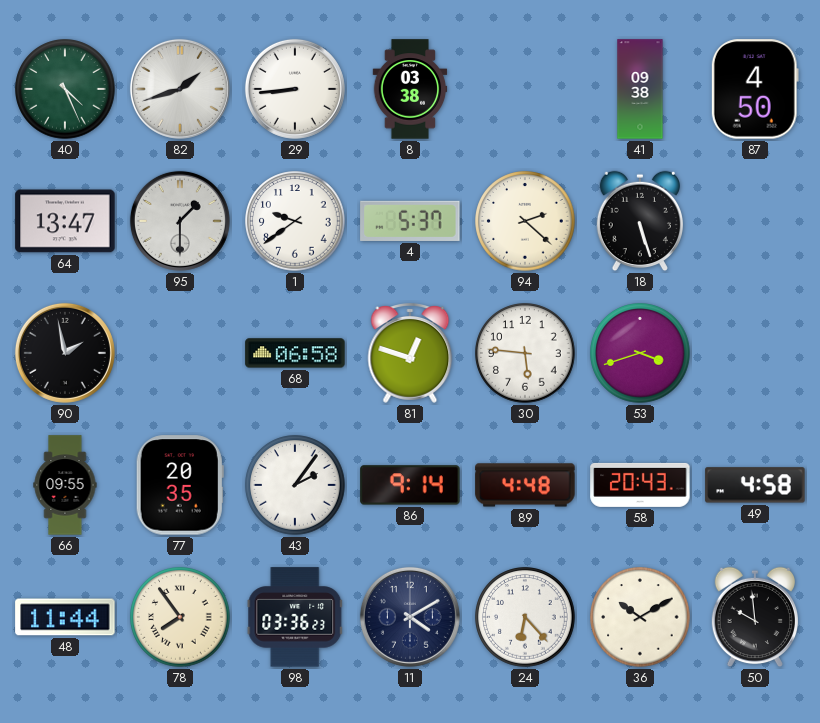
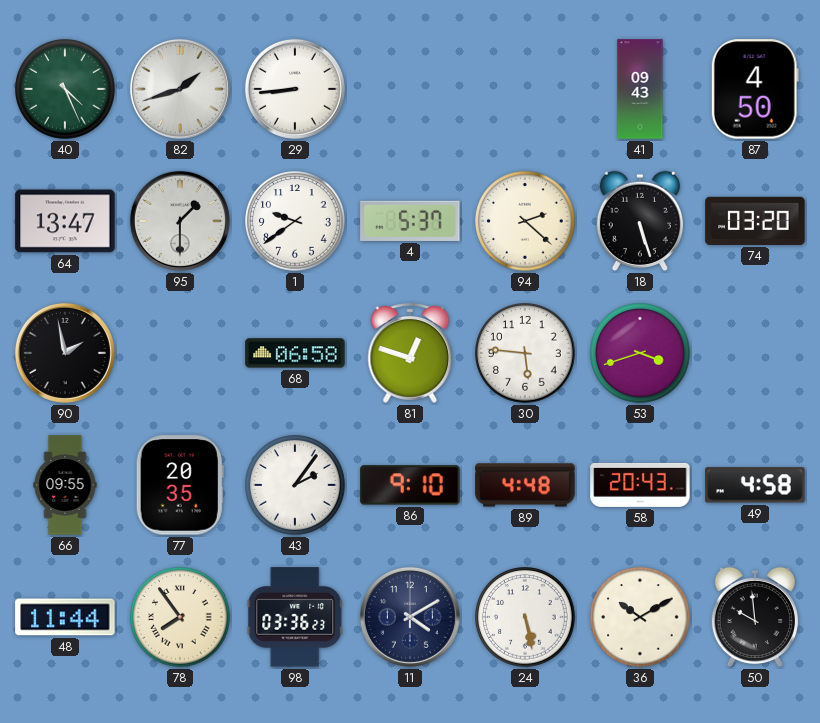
8: 03:38 -> none (410, 89)
41: 09:38 -> 09:43 (640, 89)
74: none -> 03:20 (755, 221)
86: 9:14 -> 9:10 (410, 485)
24: 6:23 -> 5:28 (525, 617)
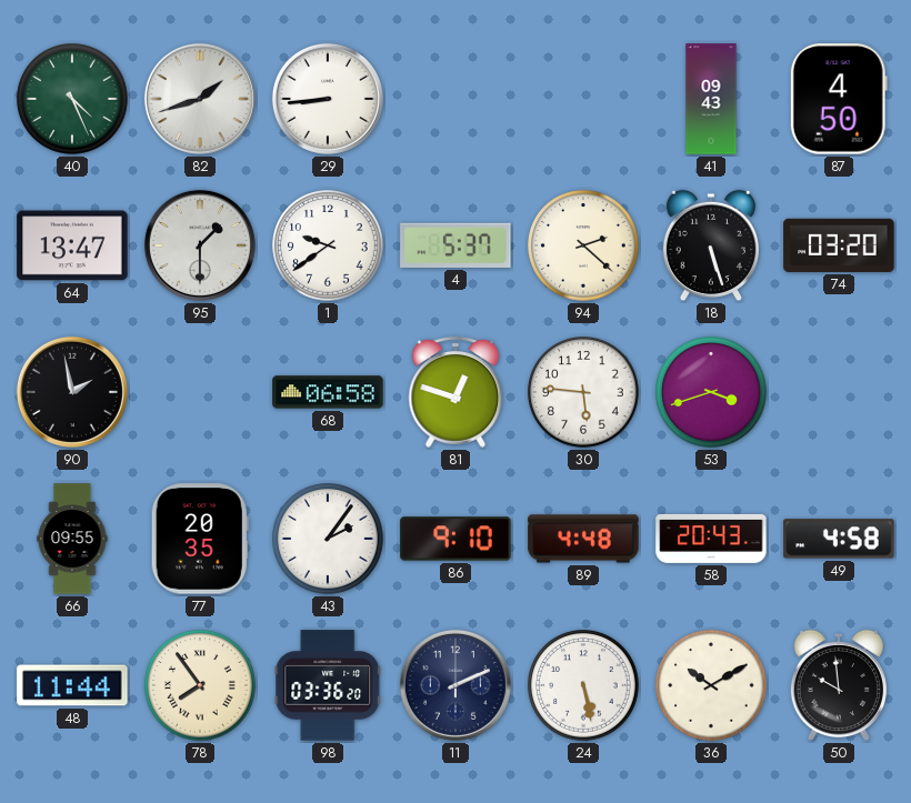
98: 03:36:23 -> 03:36:20 (328, 685)
11: 4:10 -> 2:11 (456, 685)
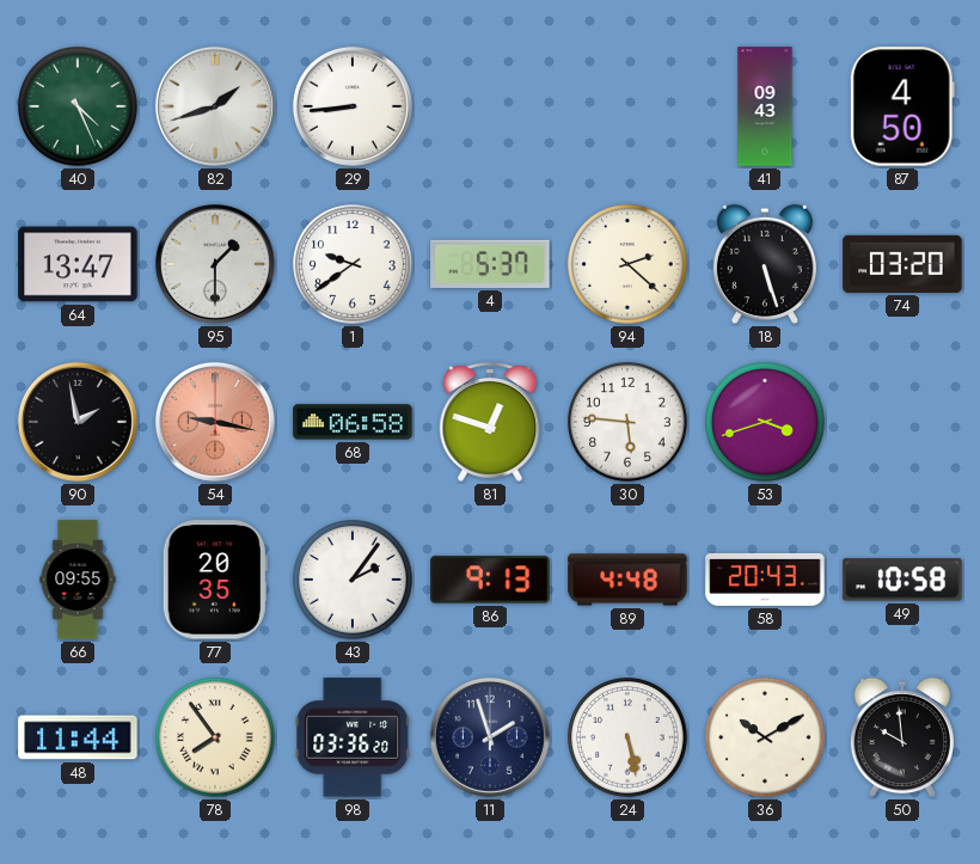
54: none -> 9:17 (215, 422)
86: 9:10 -> 9:13 (490, 580)
49: 4:58 -> 10:58 (902, 580)
11: 2:11 -> 1:57 (490, 737)
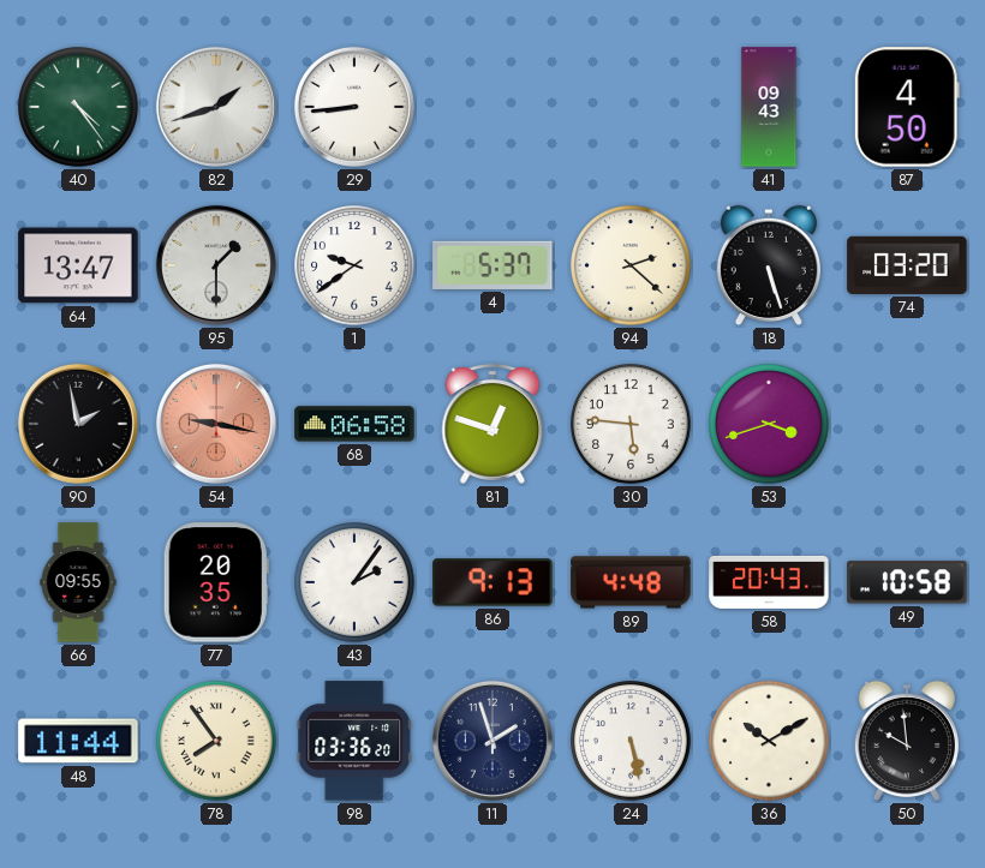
40: 4:26 -> 4:24 (78, 107)
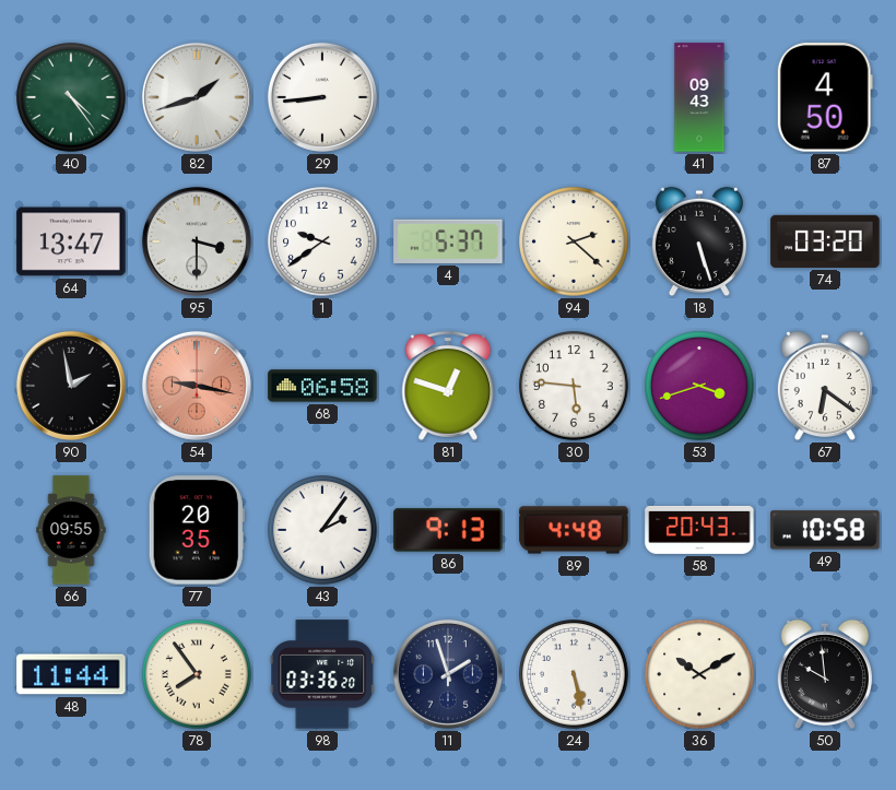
95: 1:30 -> 3:30 (197, 241)
67: none -> 6:21 (825, 386)
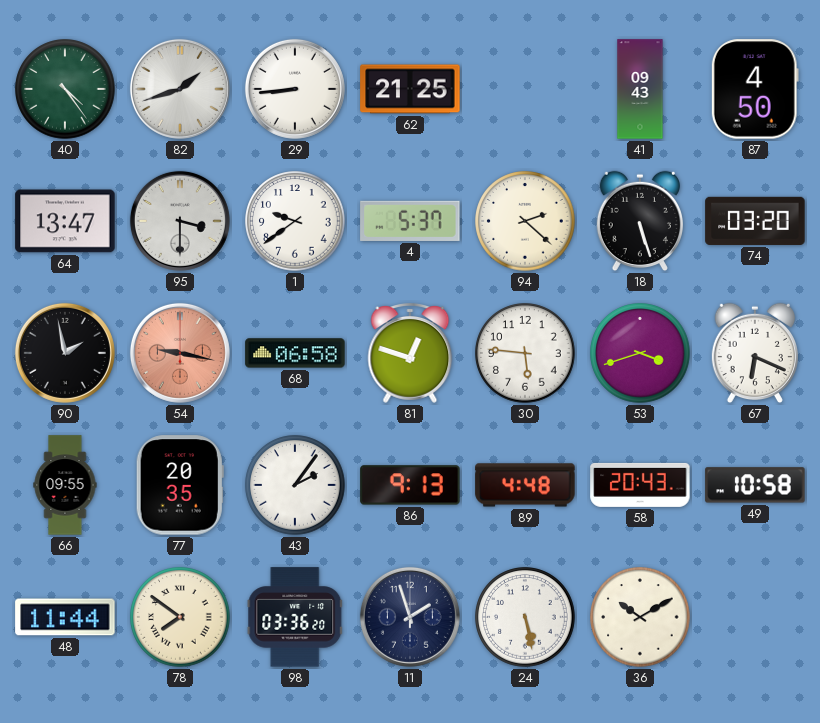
62: none -> 21:25 (410, 89)
67: 6:21 -> 6:19 (755, 353)
78: 7:54 -> 7:51 (180, 617)
50: 9:59 -> none (825, 674)
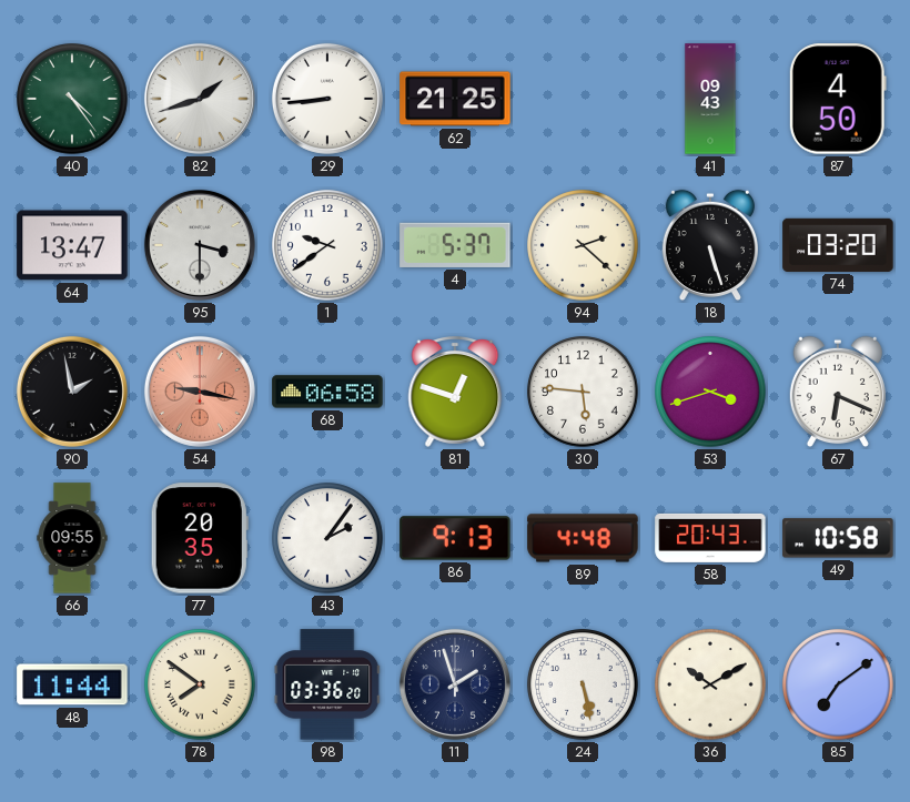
85: none -> 7:09 (838, 684)
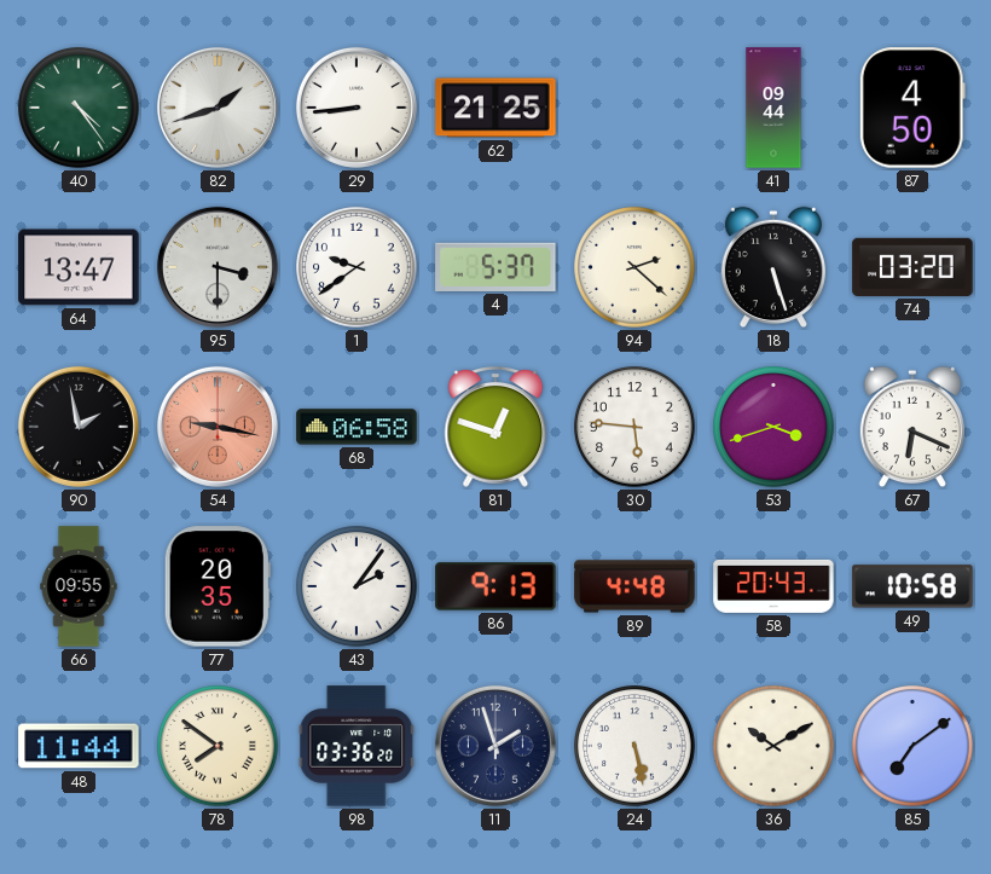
41: 09:43 -> 09:44 (773, 108)
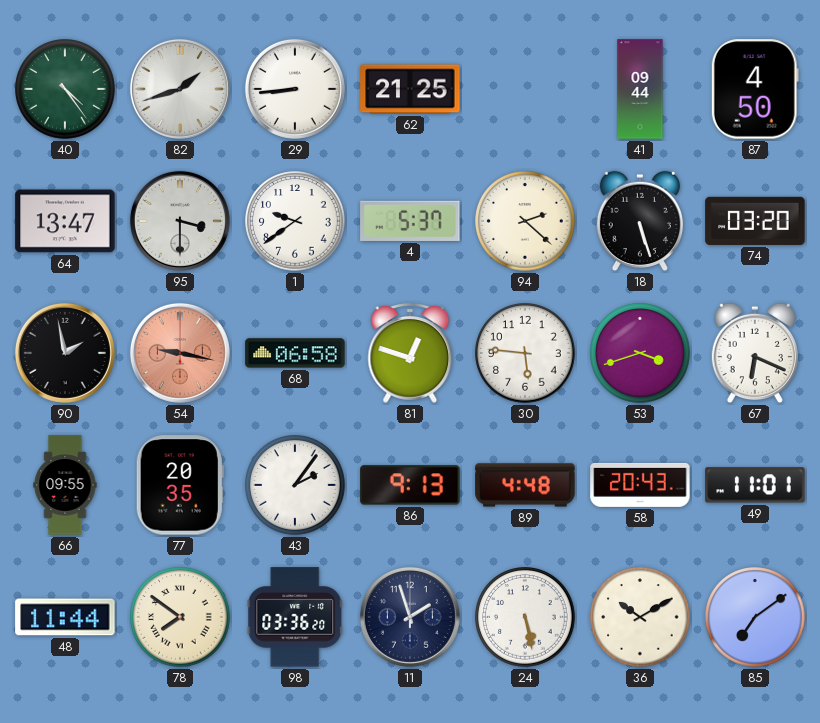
49: 10:58 -> 11:01 (755, 485)
